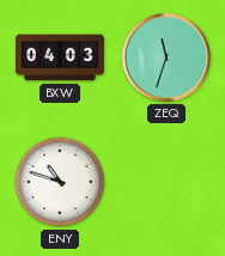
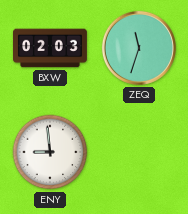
BXW: 04:03 -> 02:03 (51, 48)
ENY: 10:48 -> 8:59 (50, 152)
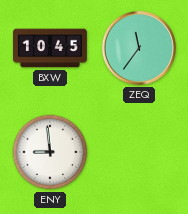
BXW: 02:03 -> 10:45 (51, 48)
ZEQ: 11:33 -> 11:36 (139, 48)
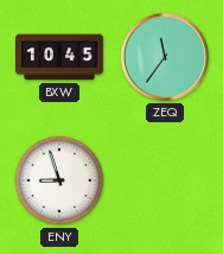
ENY: 8:59 -> 8:57 (59, 180)
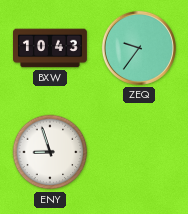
BXW: 10:45 -> 10:43 (51, 48)
ZEQ: 11:36 -> 9:36 (139, 48)
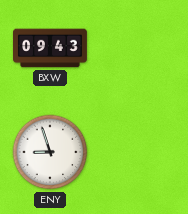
BXW: 10:43 -> 09:43 (51, 48)
ZEQ: 9:36 -> none (139, 48)
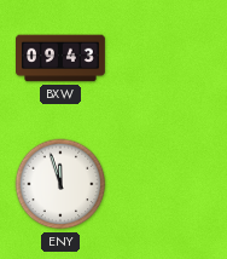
ENY: 8:57 -> 11:57 (60, 184)
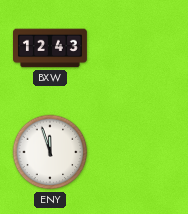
BXW: 09:43 -> 12:43 (51, 48)
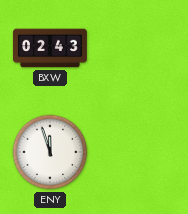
BXW: 12:43 -> 02:43 (51, 48)
